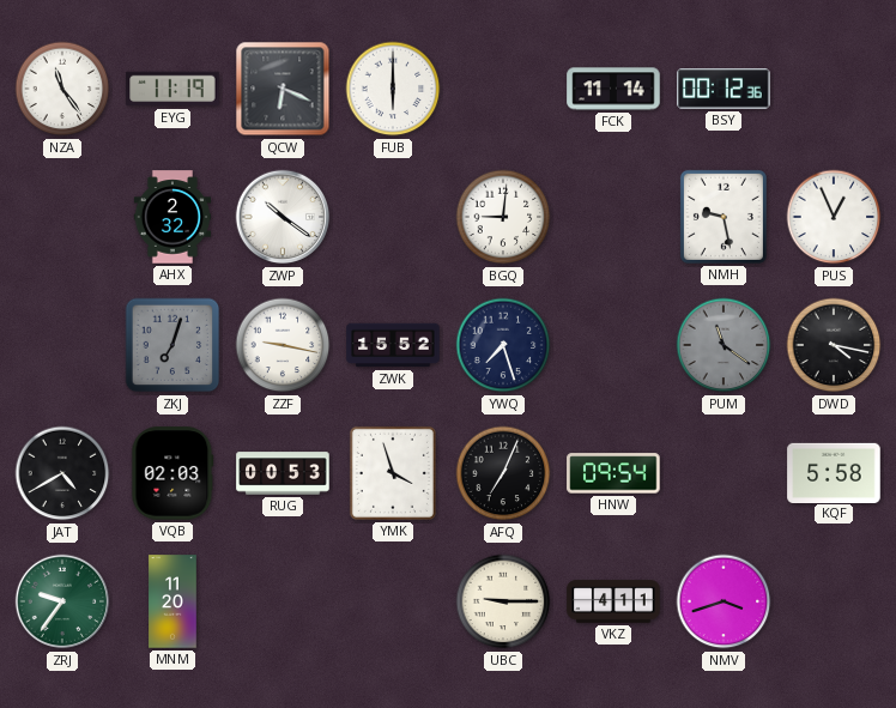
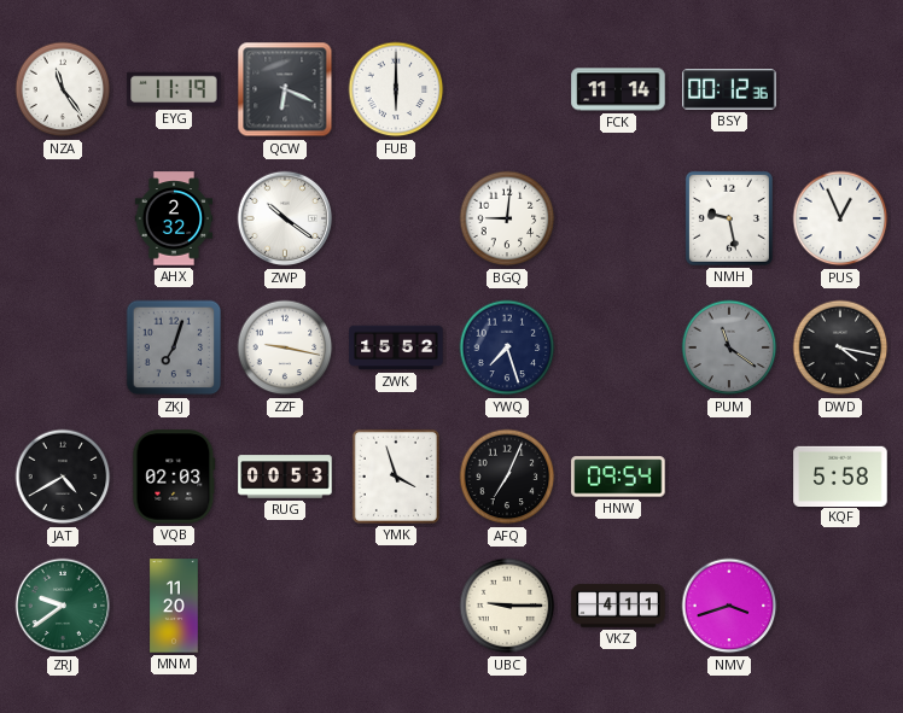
ZRJ: 9:36 -> 9:39 (63, 606)
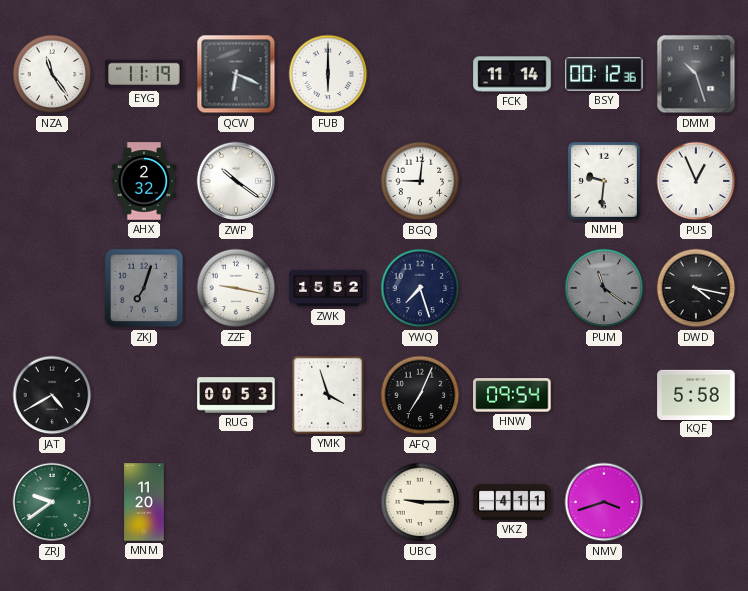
DMM: none -> 10:27 (696, 74)
NMH: 9:28 -> 9:31 (604, 181)
VQB: 02:03 -> none (174, 477)
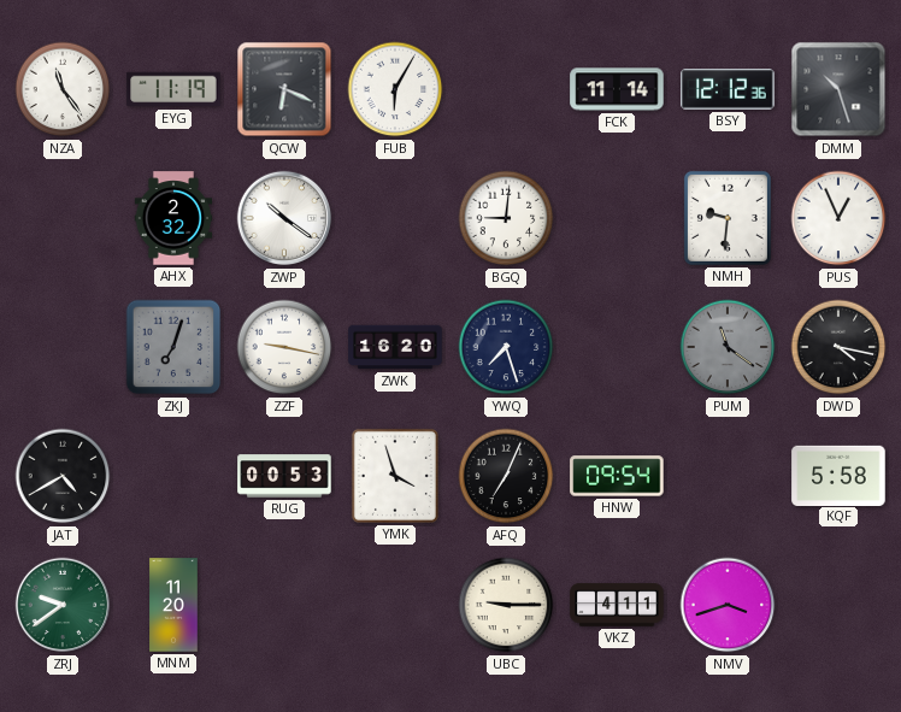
FUB: 6:00 -> 6:05 (395, 89)
BSY: 00:12 -> 12:12 (728, 90)
ZWK: 15:52 -> 16:20 (395, 347)
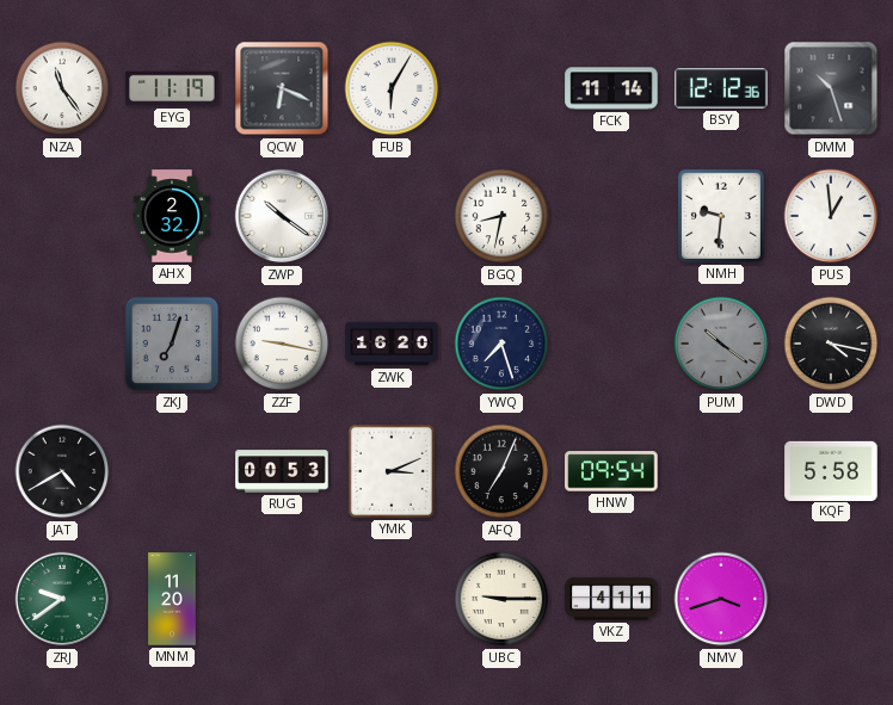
BGQ: 9:01 -> 8:32 (501, 216)
PUS: 12:56 -> 12:59 (831, 216)
PUM: 11:21 -> 10:21 (721, 344)
YMK: 3:57 -> 3:11 (392, 471)
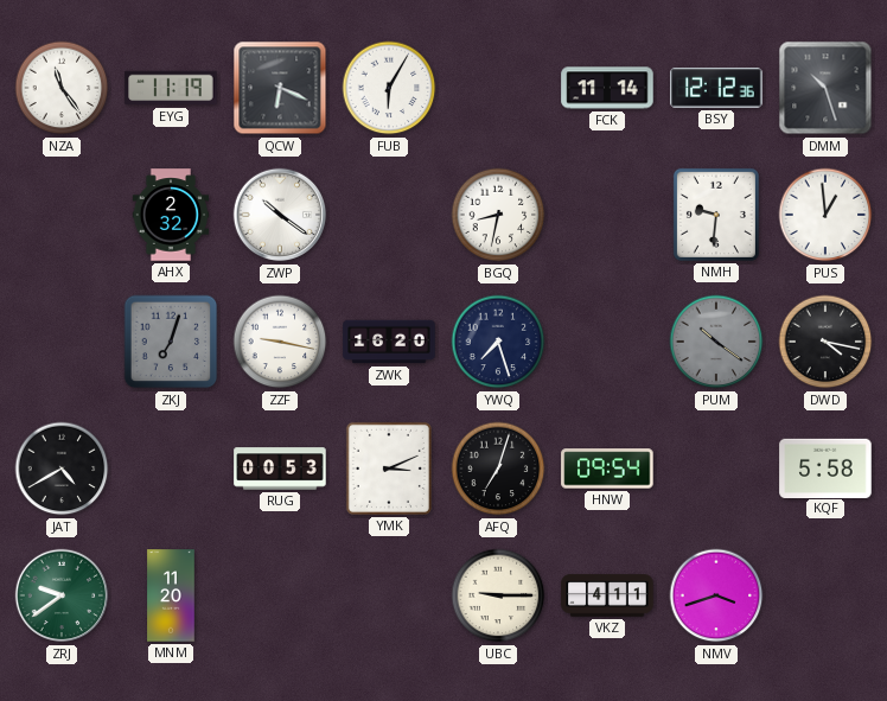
AFQ: 7:04 -> 7:03 (498, 469)
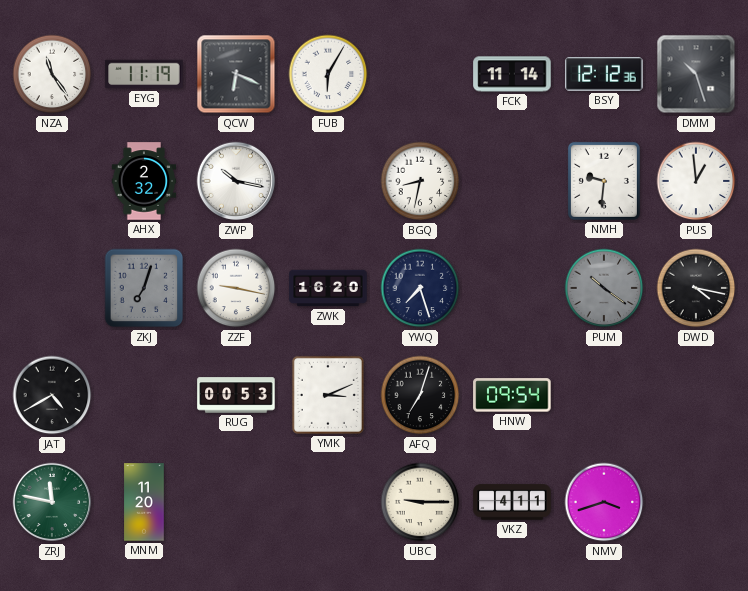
ZWP: 10:21 -> 10:17 (236, 181)
KQF: 5:58 -> none (825, 467)
ZRJ: 9:39 -> 11:47 (52, 502)
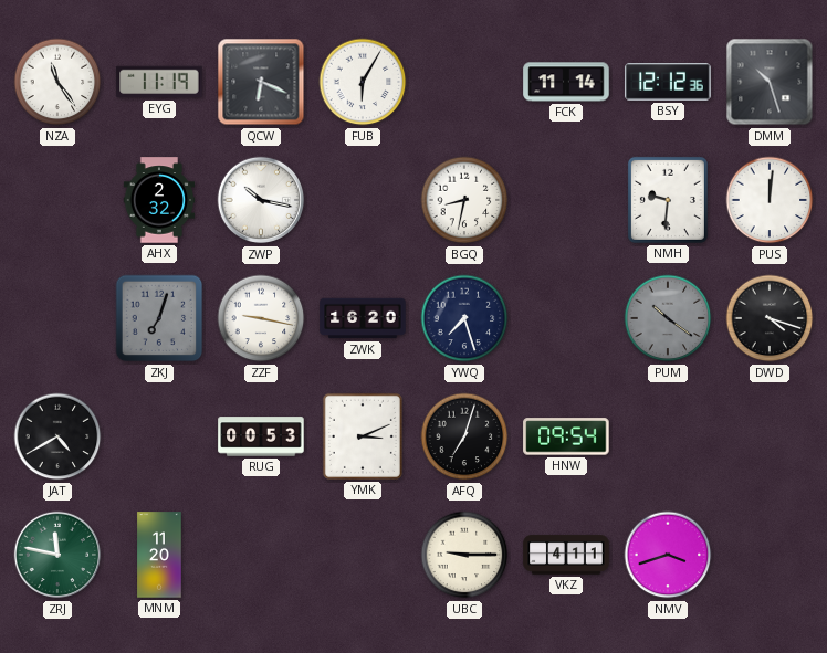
PUS: 12:59 -> 12:01 (770, 200)
DWD: 4:17 -> 4:18 (770, 318)
